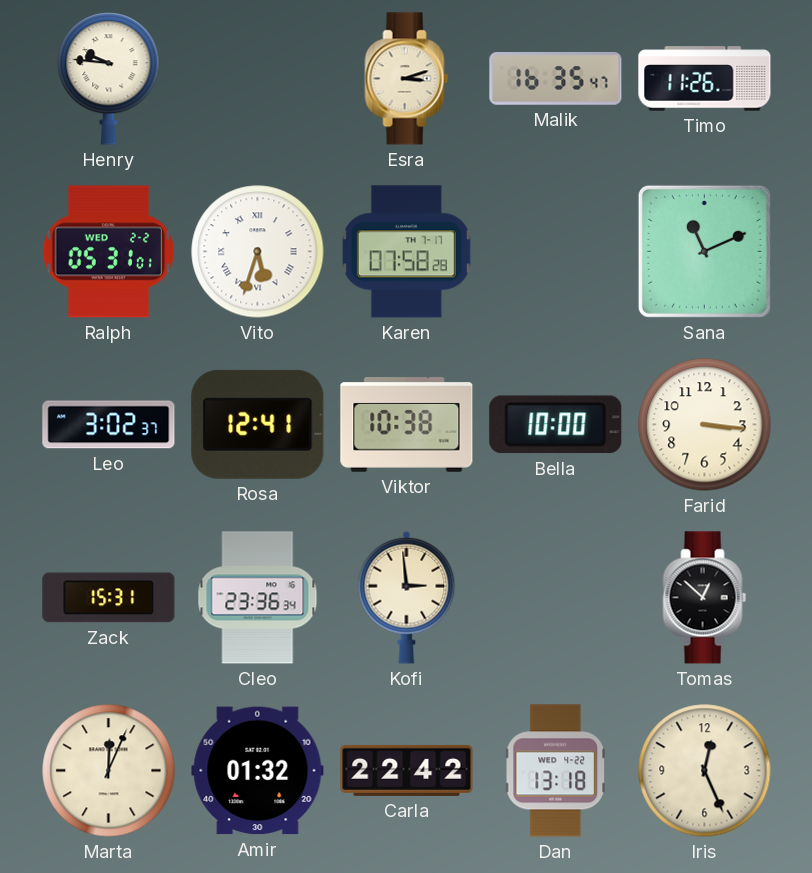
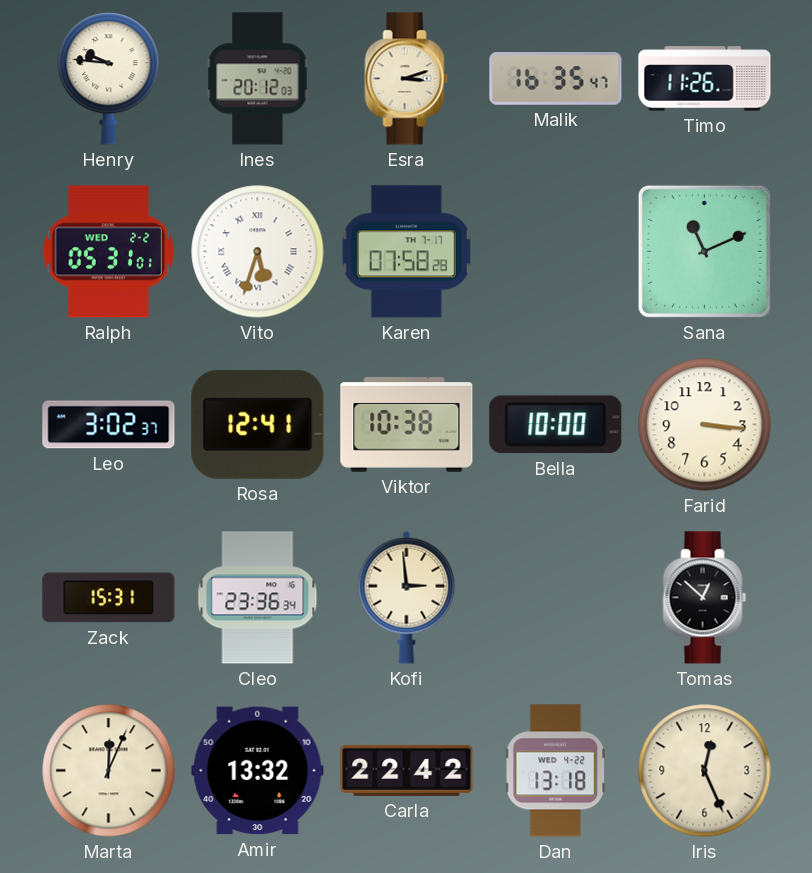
Ines: none -> 20:12 (258, 79)
Amir: 01:32 -> 13:32 (258, 771)
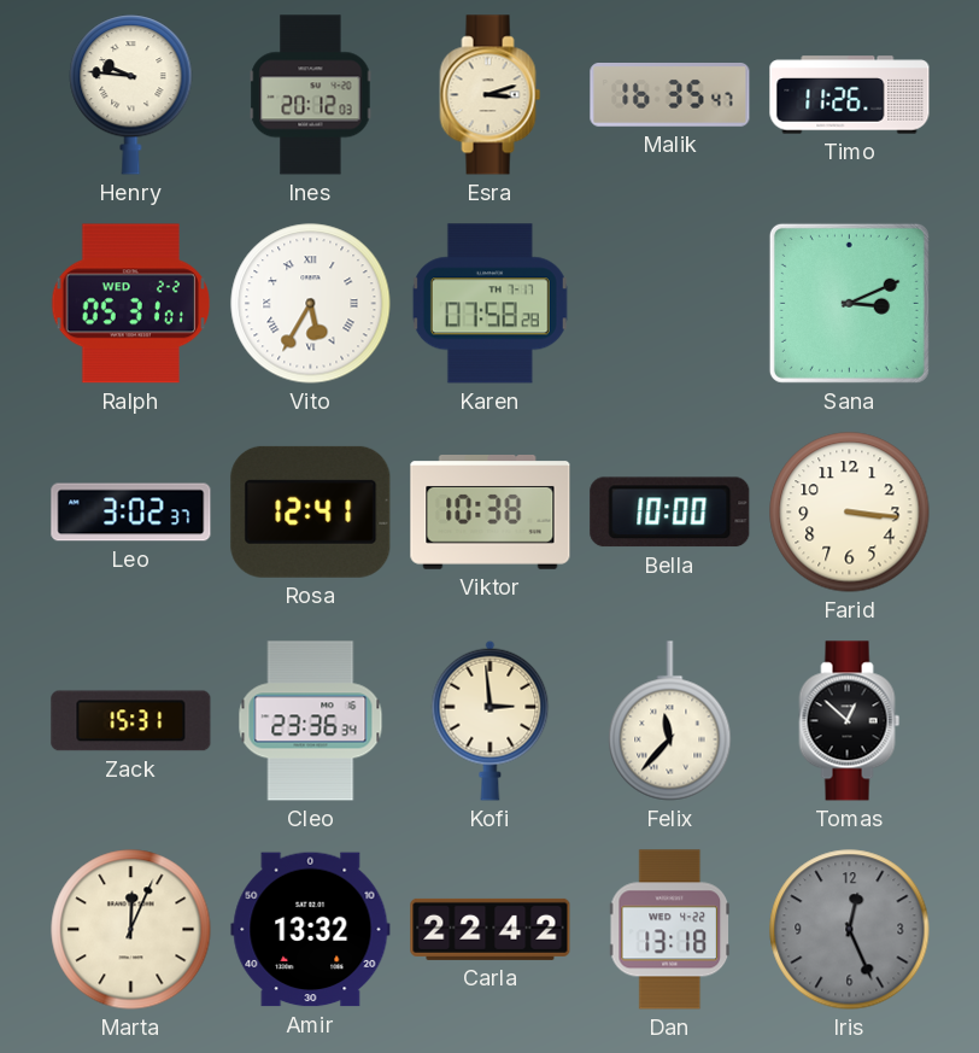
Vito: 5:33 -> 5:35 (311, 304)
Sana: 11:11 -> 3:11 (849, 303)
Felix: none -> 11:37 (670, 721)
Iris dial: cream -> grey (850, 930)
